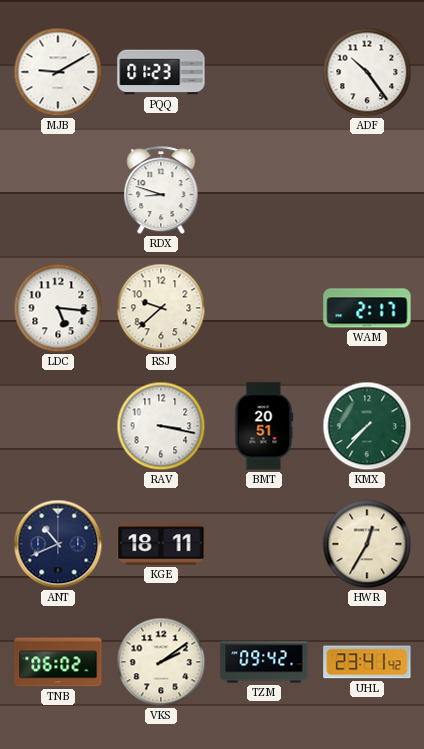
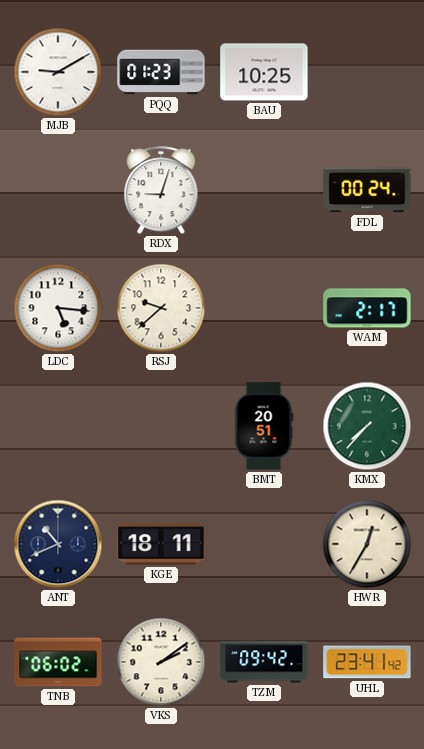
BAU: none -> 10:25 (264, 72)
ADF: 10:24 -> none (367, 72)
RDX: 8:48 -> 9:03 (161, 191)
FDL: none -> 00:24 (367, 190)
RAV: 3:17 -> none (161, 426)
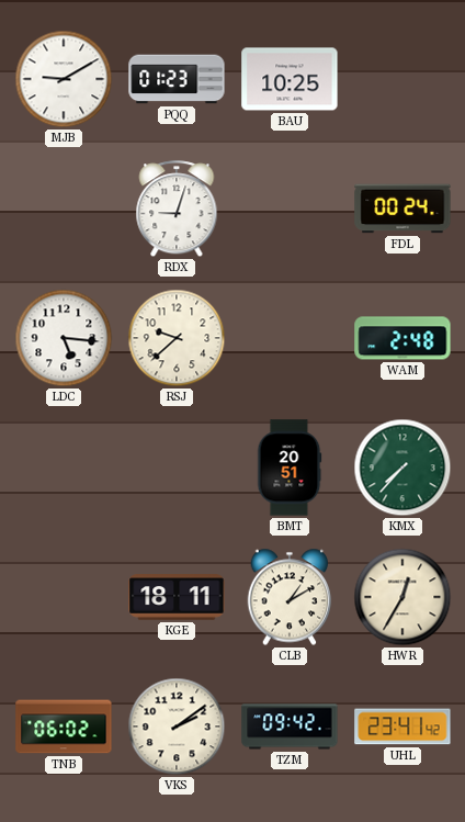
WAM: 2:17 -> 2:48 (402, 338)
ANT: 10:41 -> none (58, 544)
CLB: none -> 1:10 (290, 597)
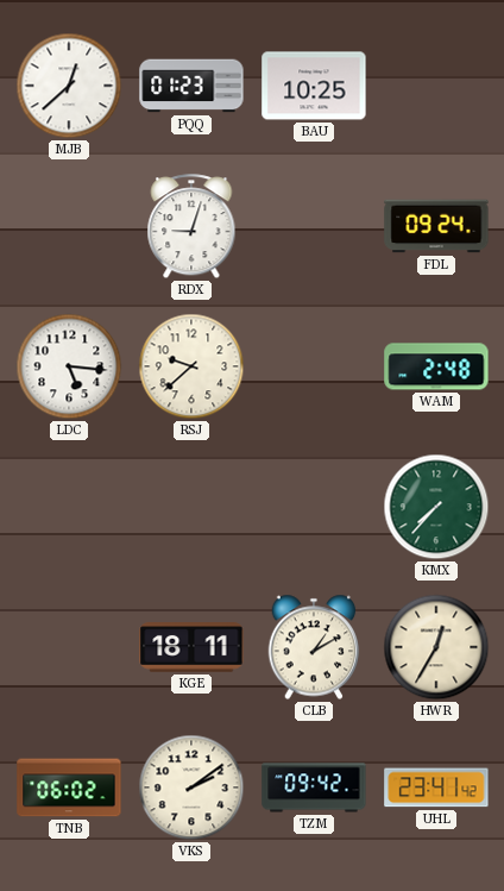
MJB: 9:10 -> 12:38 (69, 86)
FDL: 00:24 -> 09:24 (436, 226)
BMT: 20:51 -> none (290, 468)
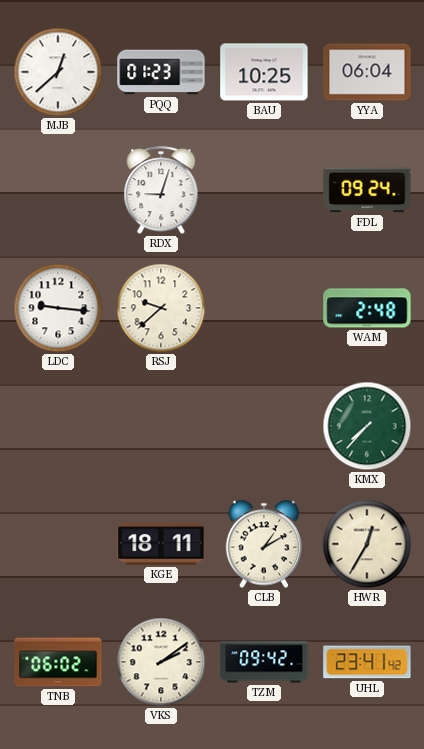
YYA: none -> 06:04 (367, 72)
LDC: 5:16 -> 9:16 (58, 308)
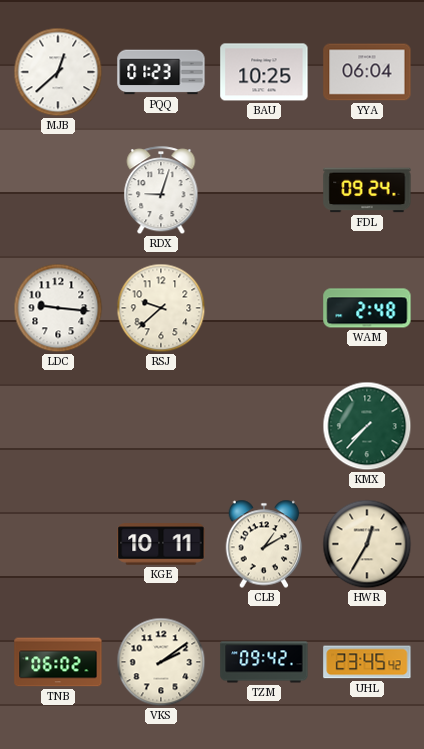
KGE: 18:11 -> 10:11 (161, 544)
UHL: 23:41 -> 23:45 (367, 662)
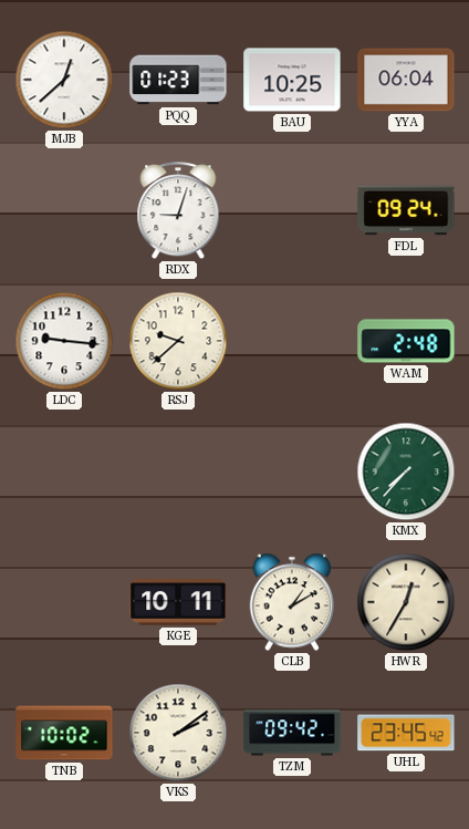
TNB: 06:02 -> 10:02 (64, 733)
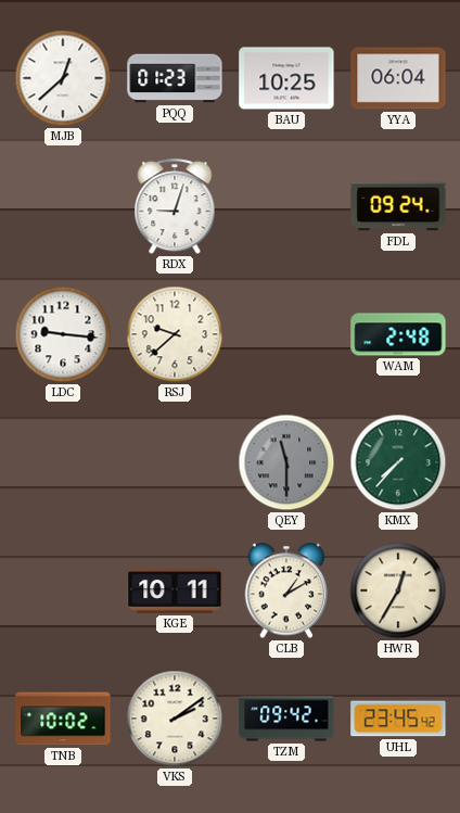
QEY: none -> 11:30 (286, 462)
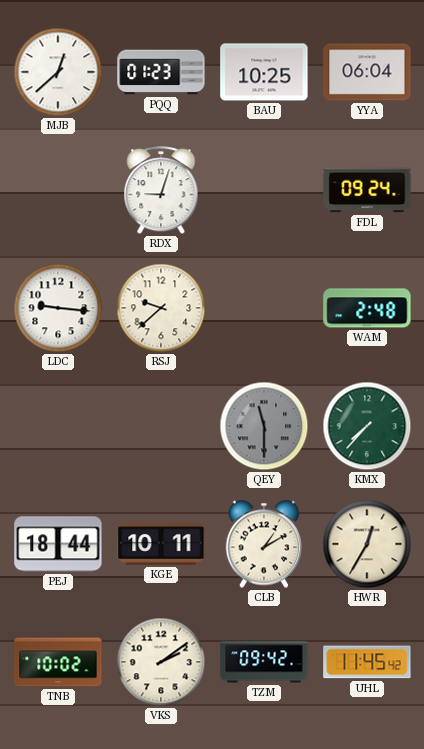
PEJ: none -> 18:44 (58, 544)
UHL: 23:45 -> 11:45 (367, 662)
